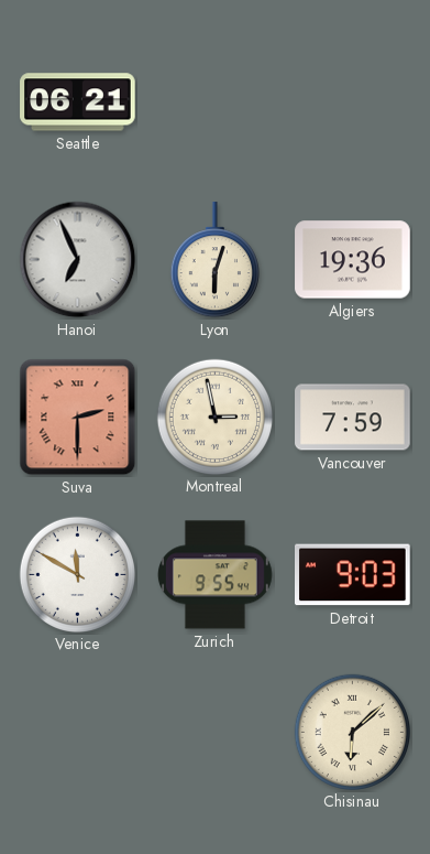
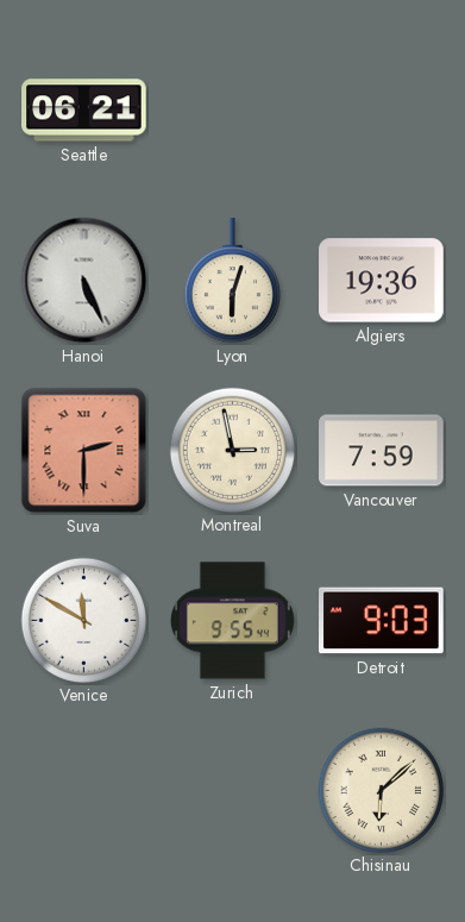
Hanoi: 6:56 -> 5:26 (84, 281)
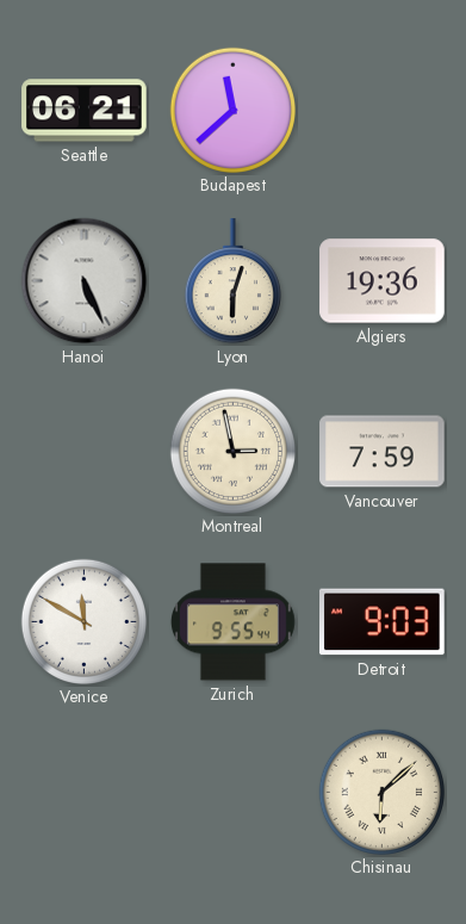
Budapest: none -> 11:38 (232, 110)
Suva: 2:30 -> none (84, 451)
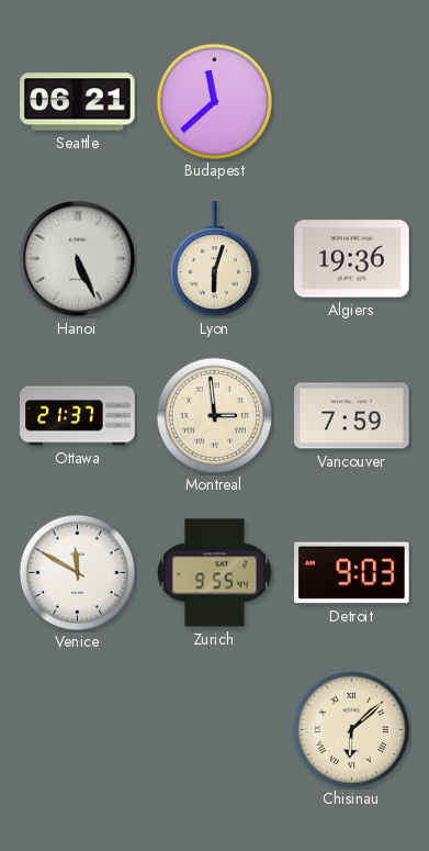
Ottawa: none -> 21:37 (78, 416)
Montreal: 2:58 -> 2:59 (214, 415)
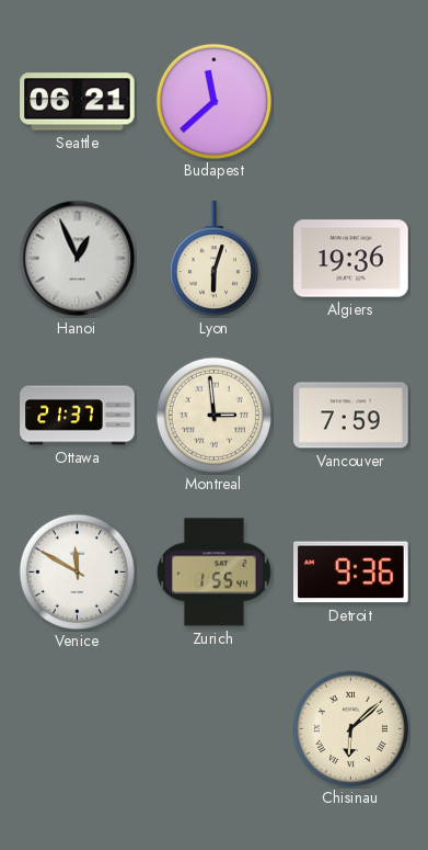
Hanoi: 5:26 -> 12:56 (78, 259)
Zurich: 9:55 -> 1:55 (213, 573)
Detroit: 9:03 -> 9:36 (351, 573)
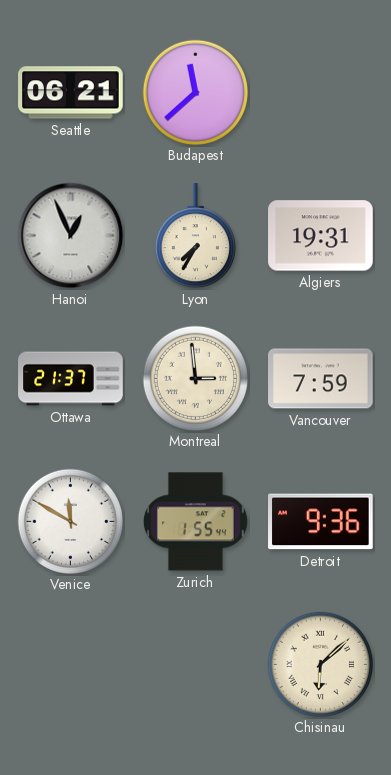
Lyon: 6:03 -> 7:35 (195, 236)
Algiers: 19:36 -> 19:31 (321, 236)
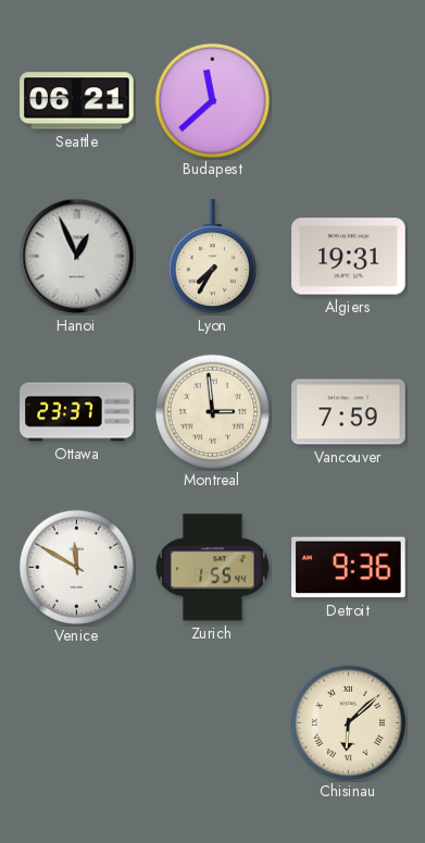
Ottawa: 21:37 -> 23:37 (77, 412)
